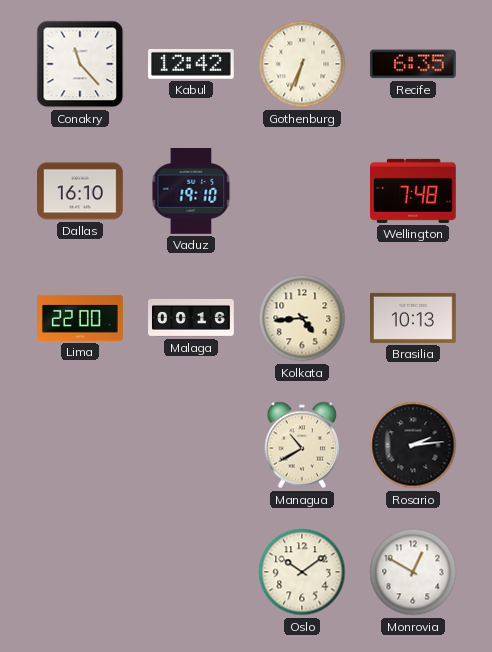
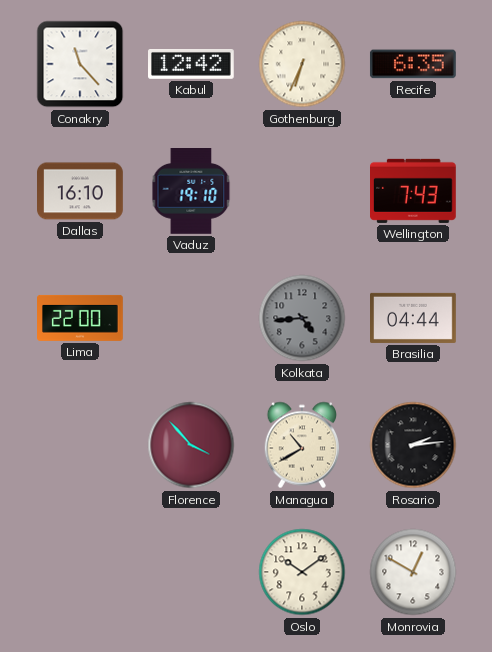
Wellington: 7:48 -> 7:43 (414, 191)
Malaga: 00:16 -> none (191, 318)
Kolkata dial: cream -> grey (302, 318)
Brasilia: 10:13 -> 04:44 (414, 318)
Florence: none -> 3:53 (191, 445)
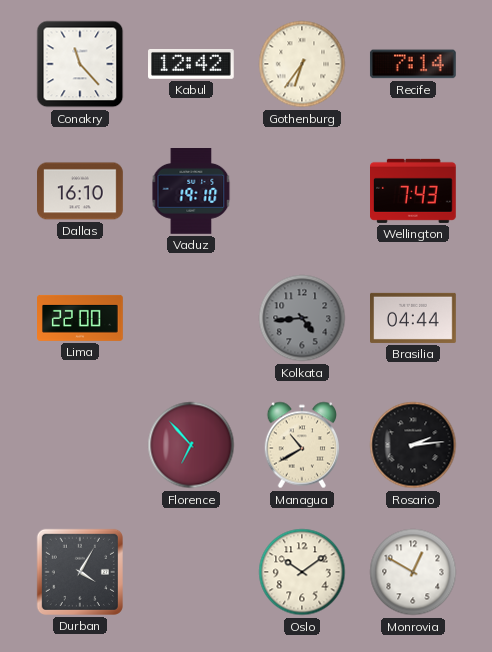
Gothenburg: 6:34 -> 6:36 (302, 64)
Recife: 6:35 -> 7:14 (413, 64)
Florence: 3:53 -> 6:53 (191, 445)
Durban: none -> 4:05 (80, 572)
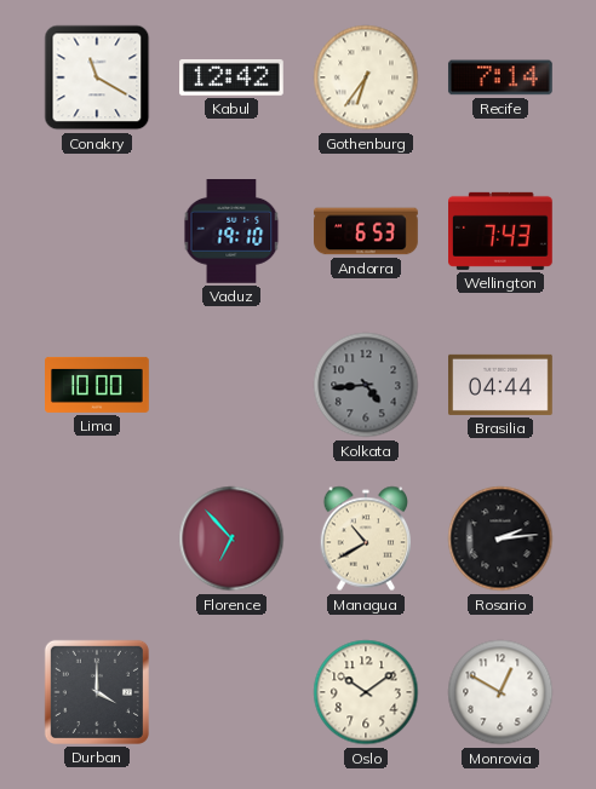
Conakry: 11:23 -> 11:20 (97, 77)
Dallas: 16:10 -> none (80, 191)
Andorra: none -> 6:53 (366, 231)
Lima: 22:00 -> 10:00 (97, 385)
Durban: 4:05 -> 4:00 (97, 692)
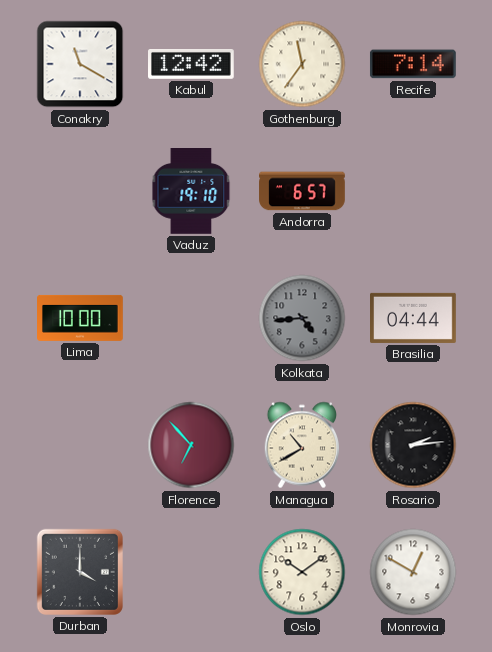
Gothenburg: 6:36 -> 11:36 (302, 64)
Andorra: 6:53 -> 6:57 (302, 191)
Wellington: 7:43 -> none (502, 231)
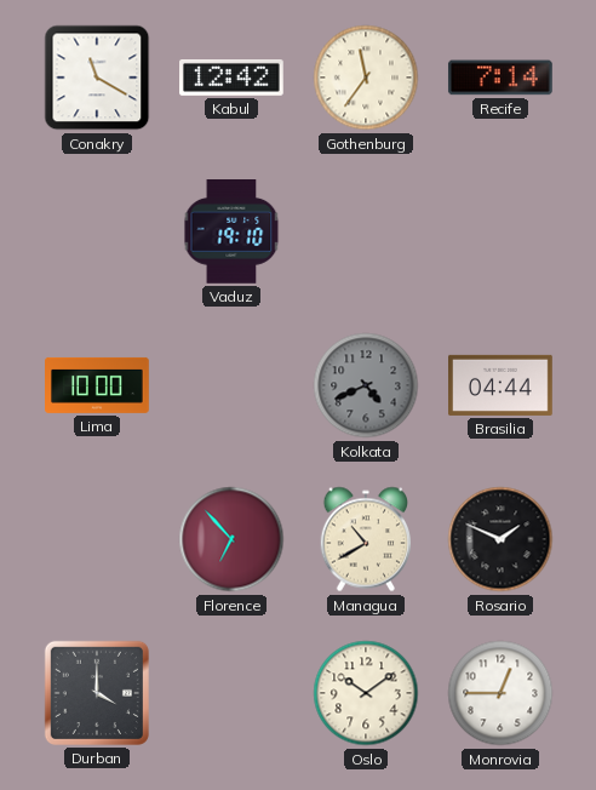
Andorra: 6:57 -> none (302, 191)
Kolkata: 4:44 -> 4:41 (366, 385)
Rosario: 2:14 -> 1:49 (500, 539)
Monrovia: 12:50 -> 12:45 (500, 693)
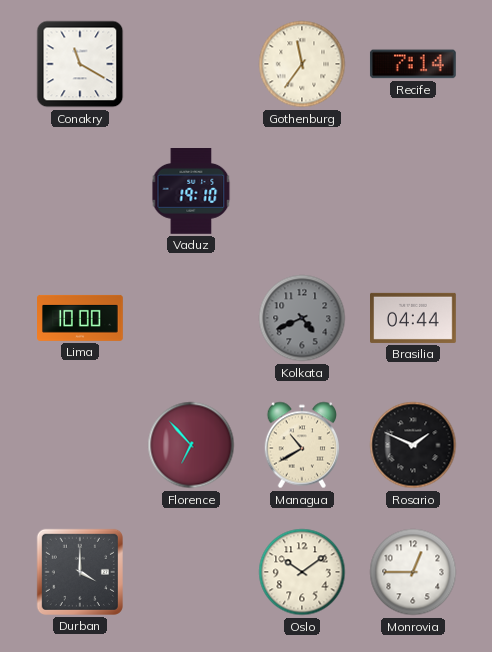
Kabul: 12:42 -> none (233, 79)
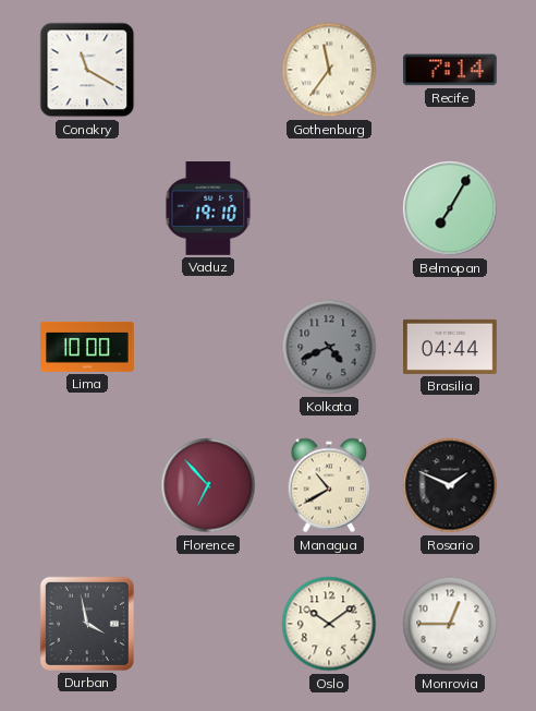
Belmopan: none -> 7:05 (450, 208)
Durban: 4:00 -> 3:58 (87, 624)
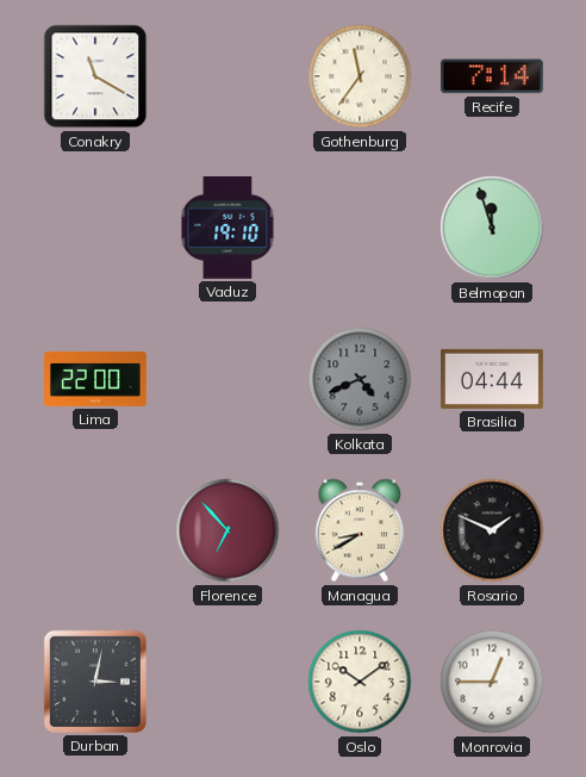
Belmopan: 7:05 -> 11:57 (492, 228)
Lima: 10:00 -> 22:00 (95, 379)
Managua: 10:40 -> 8:40 (359, 530)
Durban: 3:58 -> 3:02 (95, 682)
